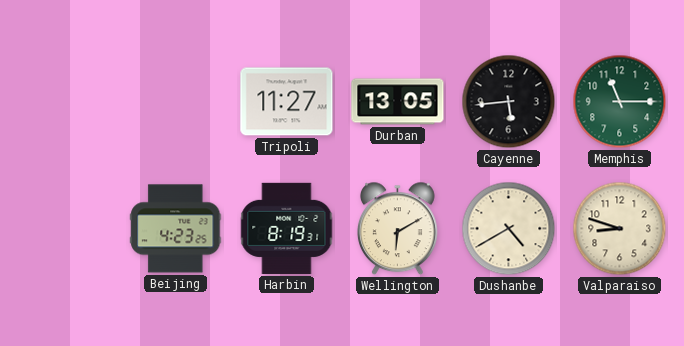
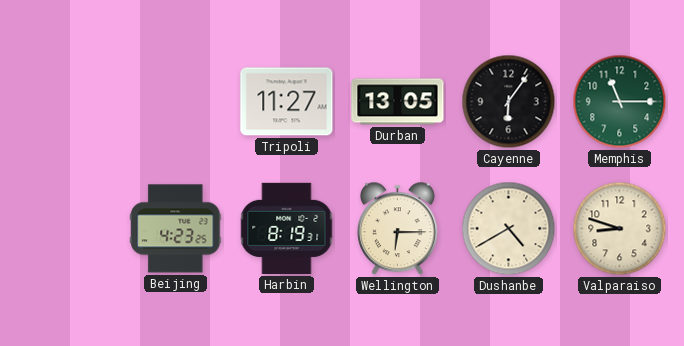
Cayenne: 5:44 -> 6:06 (509, 102)
Wellington: 6:10 -> 6:15 (397, 229)
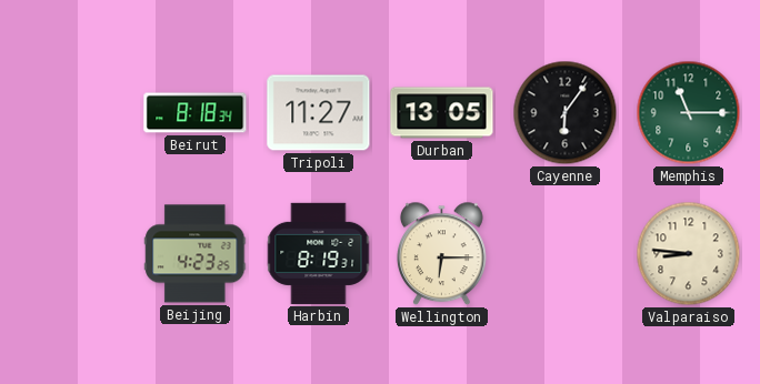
Beirut: none -> 8:18 (196, 113)
Dushanbe: 4:40 -> none (509, 229)
Valparaiso: 8:48 -> 8:46 (689, 254)
